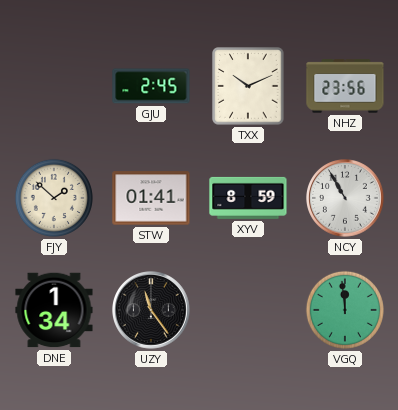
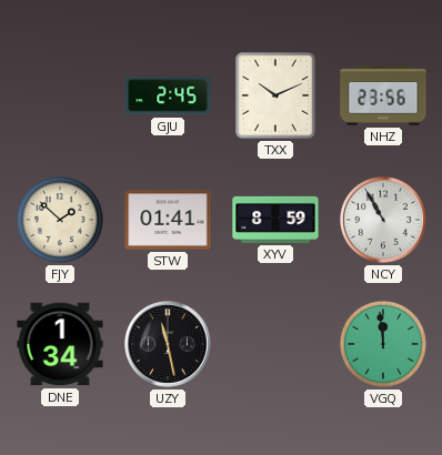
UZY: 11:24 -> 11:28 (169, 345)
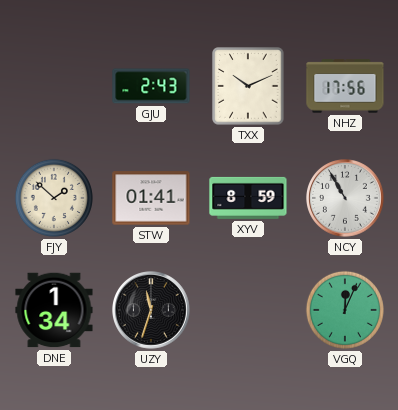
GJU: 2:45 -> 2:43 (151, 86)
NHZ: 23:56 -> 17:56 (345, 86)
UZY: 11:28 -> 11:33 (152, 311)
VGQ: 11:59 -> 12:04 (345, 310)
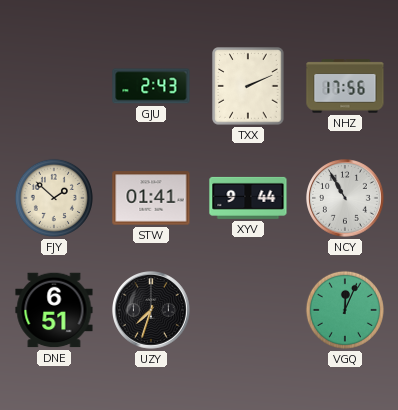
TXX: 10:11 -> 2:11 (248, 86)
XYV: 8:59 -> 9:44 (248, 198)
DNE: 1:34 -> 6:51 (54, 310)
UZY: 11:33 -> 7:33 (152, 311)
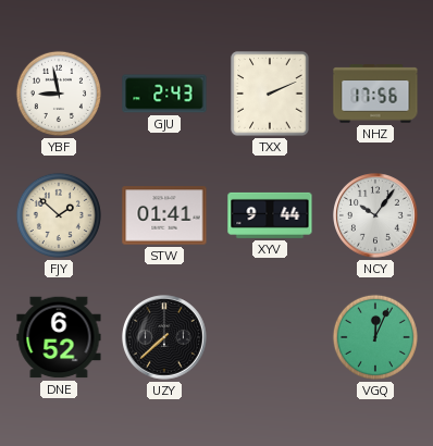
YBF: none -> 8:58 (59, 94)
NCY: 10:55 -> 10:06 (376, 216)
DNE: 6:51 -> 6:52 (59, 337)
UZY: 7:33 -> 7:38 (165, 338)
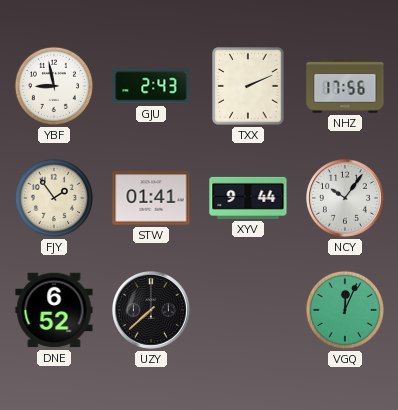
FJY: 1:52 -> 1:54 (54, 198)
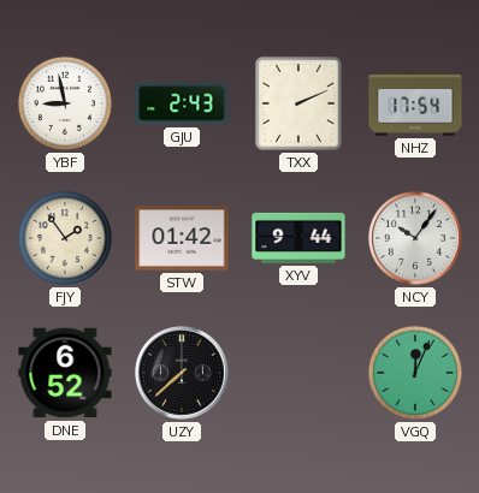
NHZ: 17:56 -> 17:54 (415, 103)
STW: 01:41 -> 01:42 (182, 238)
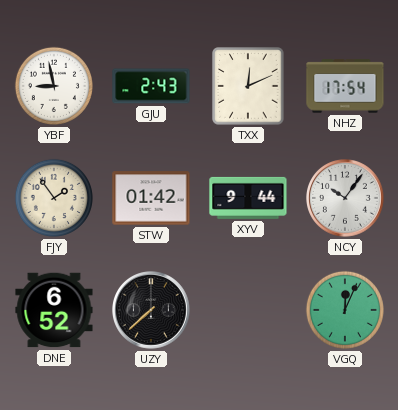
TXX: 2:11 -> 12:11 (248, 86)
